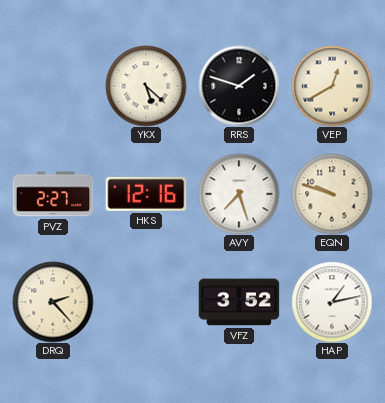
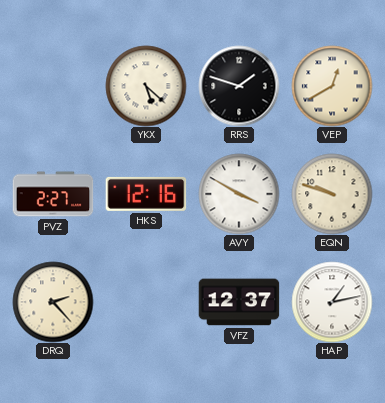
AVY: 7:27 -> 3:50 (239, 194)
VFZ: 3:52 -> 12:37 (239, 302)
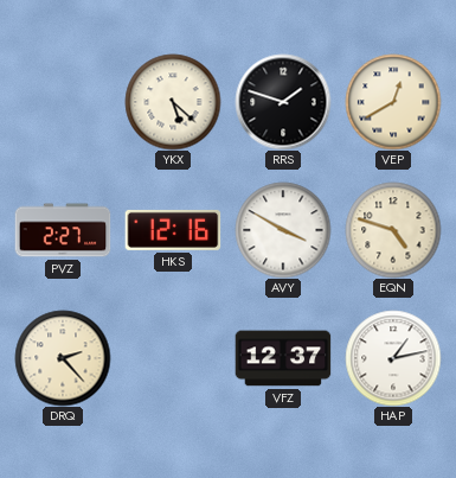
EQN: 9:48 -> 4:48 (393, 230)
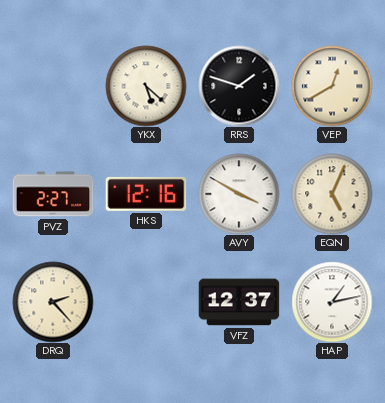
EQN: 4:48 -> 5:04 (332, 194)
